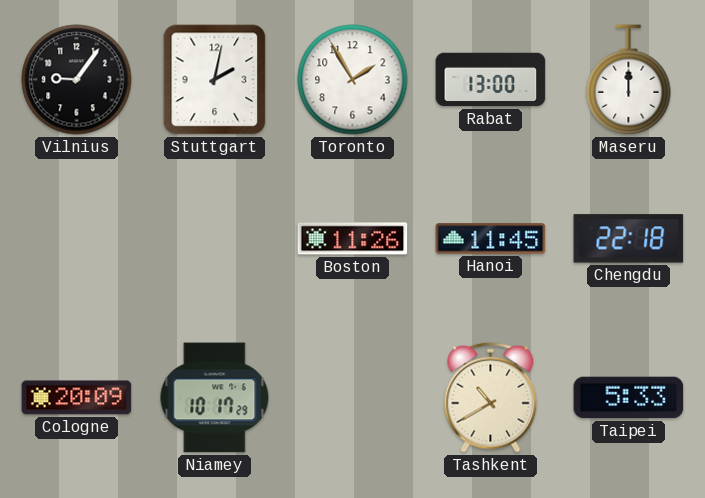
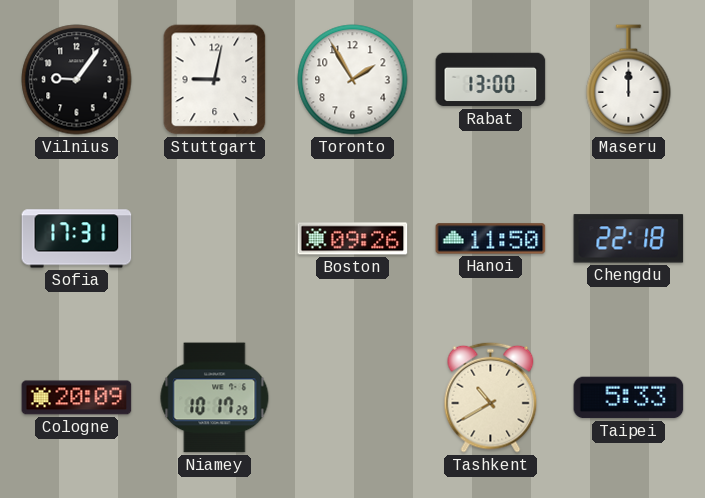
Stuttgart: 2:02 -> 9:02 (215, 80)
Sofia: none -> 17:31 (77, 239)
Boston: 11:26 -> 09:26 (353, 239)
Hanoi: 11:45 -> 11:50 (491, 239)
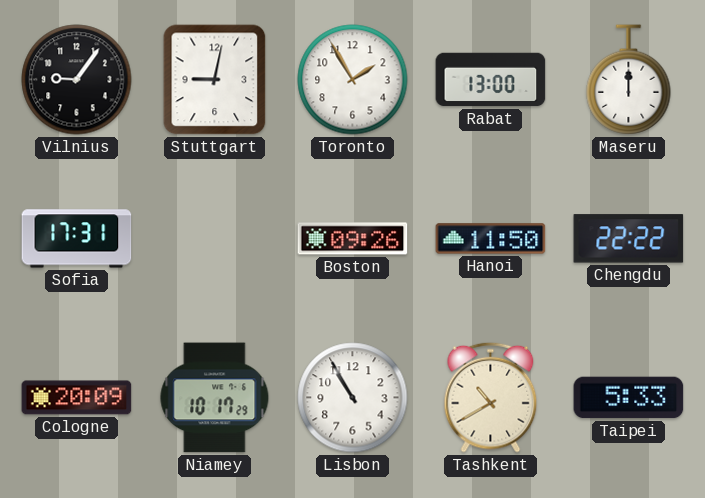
Chengdu: 22:18 -> 22:22 (629, 239)
Lisbon: none -> 10:55 (353, 398)
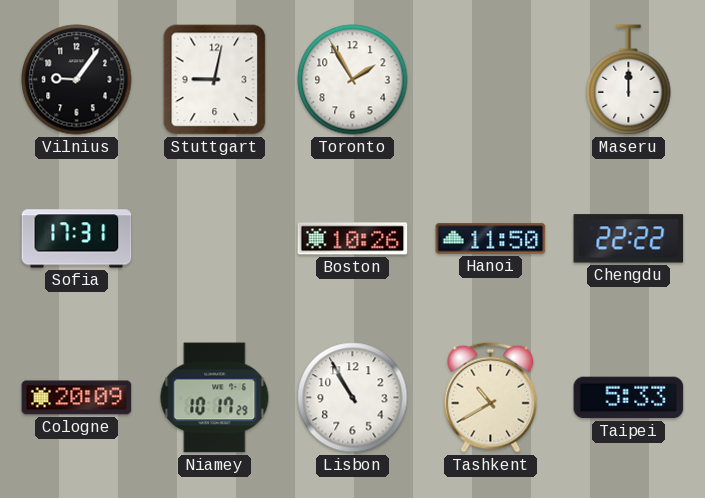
Rabat: 13:00 -> none (491, 80)
Boston: 09:26 -> 10:26 (353, 239)
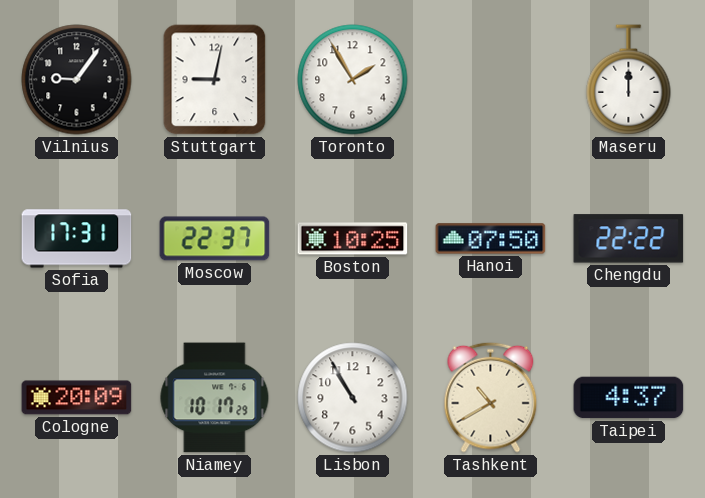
Moscow: none -> 22:37 (215, 239)
Boston: 10:26 -> 10:25 (353, 239)
Hanoi: 11:50 -> 07:50 (491, 239)
Taipei: 5:33 -> 4:37 (629, 398)
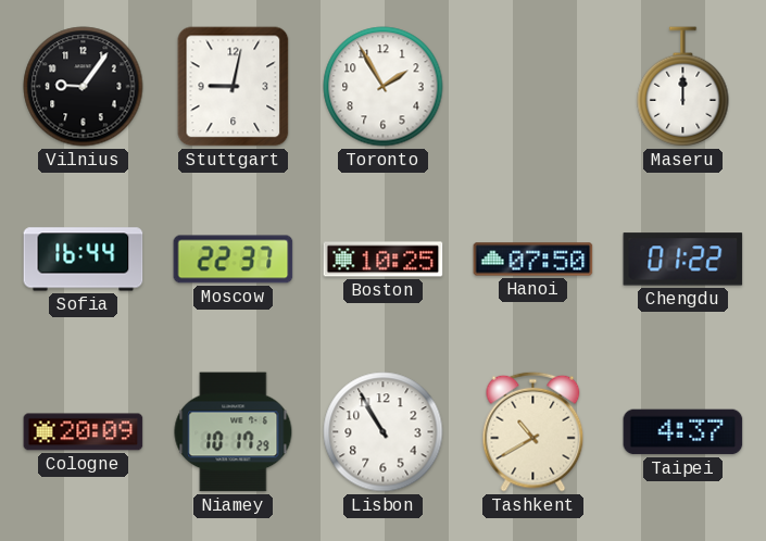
Sofia: 17:31 -> 16:44 (84, 260)
Chengdu: 22:22 -> 01:22 (683, 260)
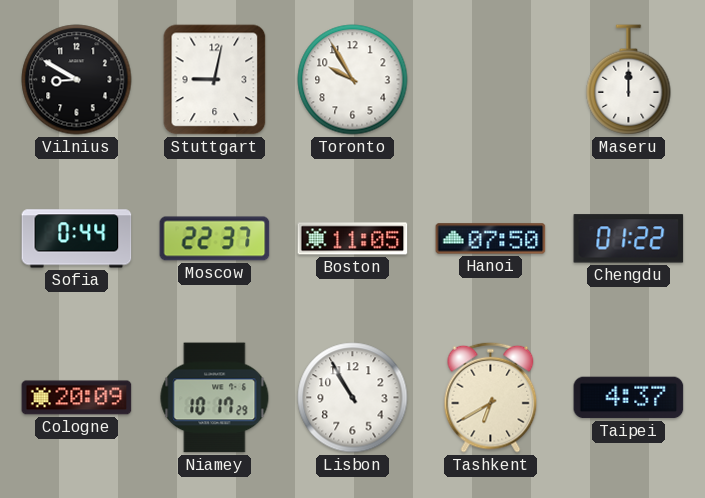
Vilnius: 9:06 -> 8:50 (77, 80)
Toronto: 1:55 -> 9:55 (353, 80)
Sofia: 16:44 -> 0:44 (77, 239)
Boston: 10:25 -> 11:05 (353, 239)
Tashkent: 10:40 -> 6:40 (491, 397)
